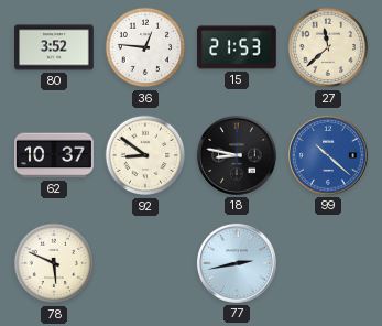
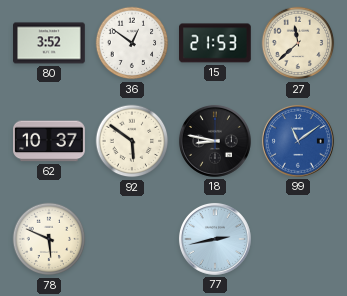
36: 12:46 -> 12:51 (132, 43)
92: 8:51 -> 5:51 (132, 141)
99: 10:22 -> 11:09 (298, 141)
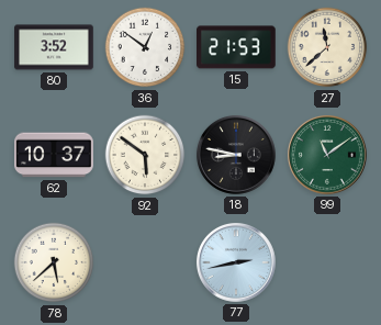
99 dial: blue -> green (327, 155)
78: 5:49 -> 5:38 (54, 262)
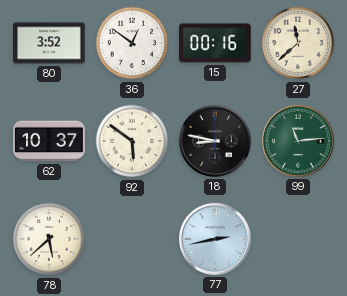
15: 21:53 -> 00:16 (216, 43)
99: 11:09 -> 11:14 (298, 141)
